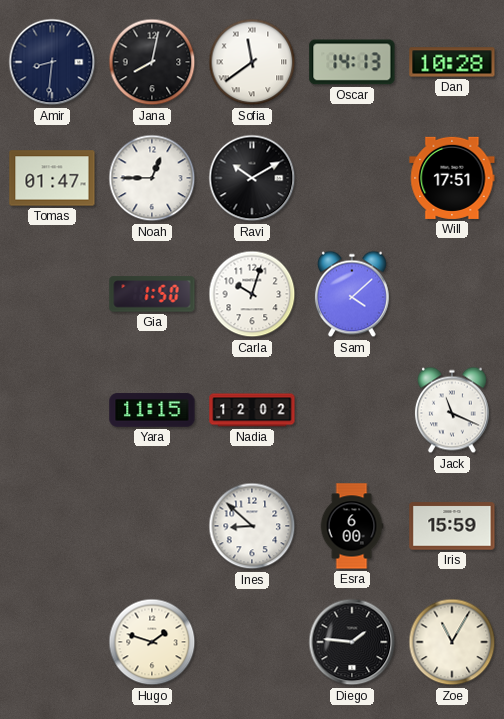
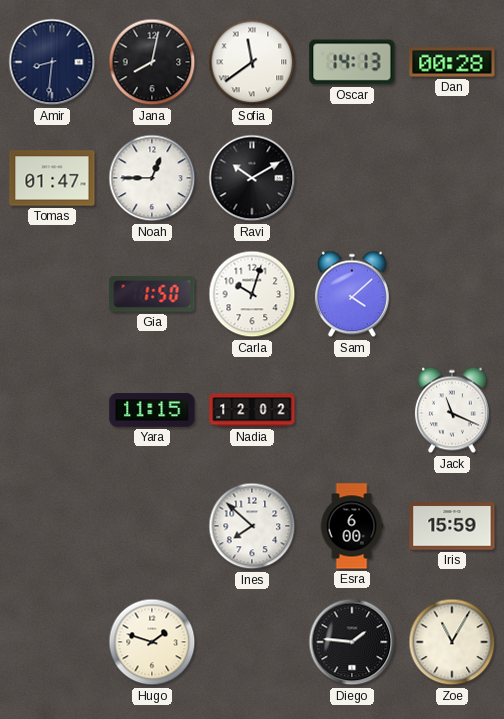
Dan: 10:28 -> 00:28 (452, 62)
Will: 17:51 -> none (452, 178)
Ines: 8:52 -> 7:52 (252, 526)
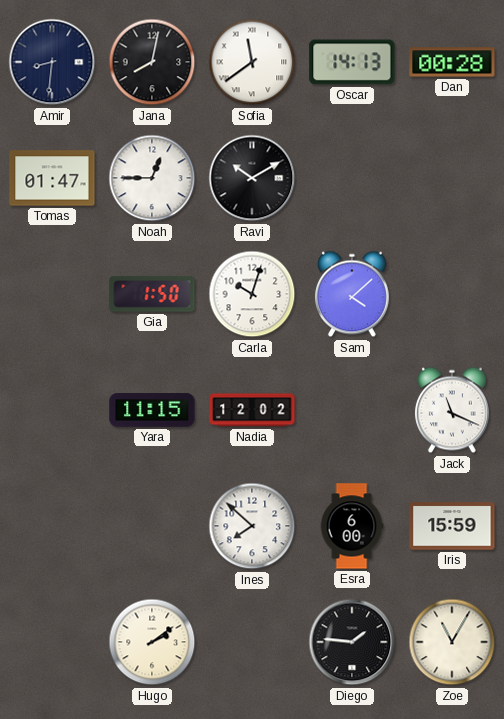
Hugo: 1:48 -> 2:09 (152, 642)
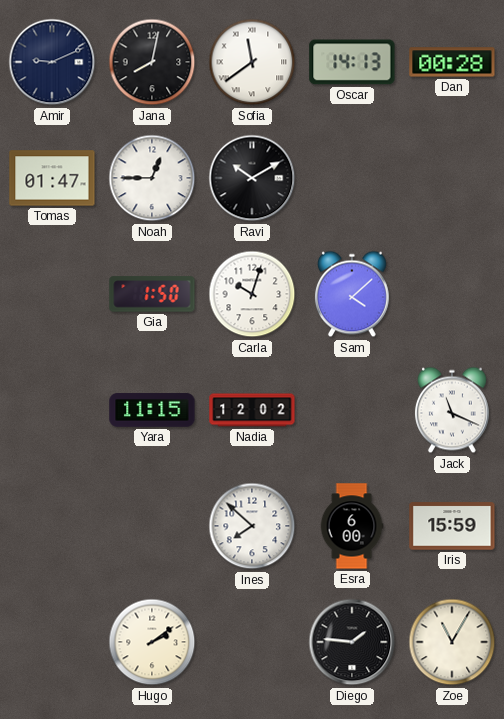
Amir: 8:31 -> 9:11 (52, 62)
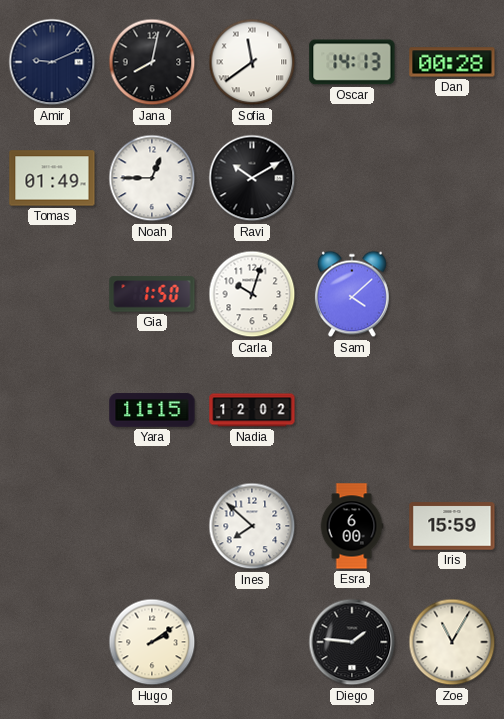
Tomas: 01:47 -> 01:49 (52, 178)
Jack: 11:19 -> none (452, 410)
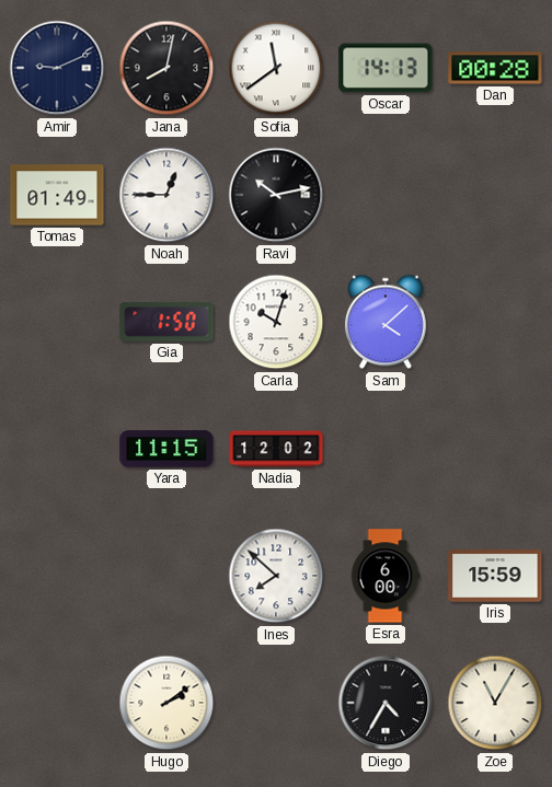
Ravi: 10:10 -> 10:13 (276, 195)
Diego: 1:46 -> 4:35 (386, 703)
